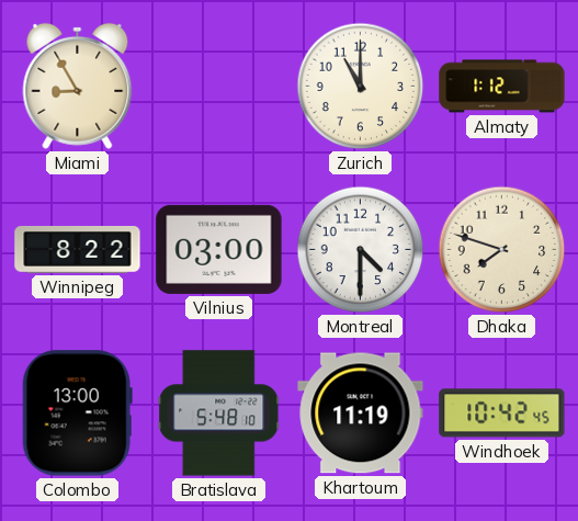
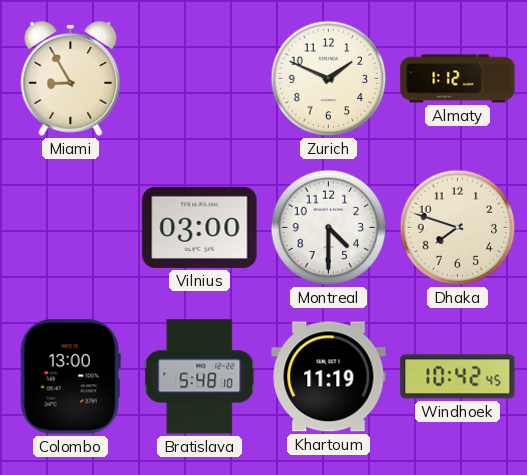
Zurich: 11:00 -> 1:49 (329, 79)
Winnipeg: 8:22 -> none (78, 249)
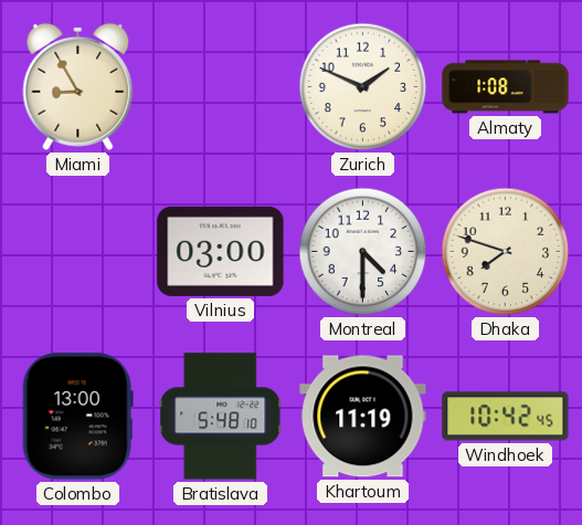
Almaty: 1:12 -> 1:08 (506, 87)
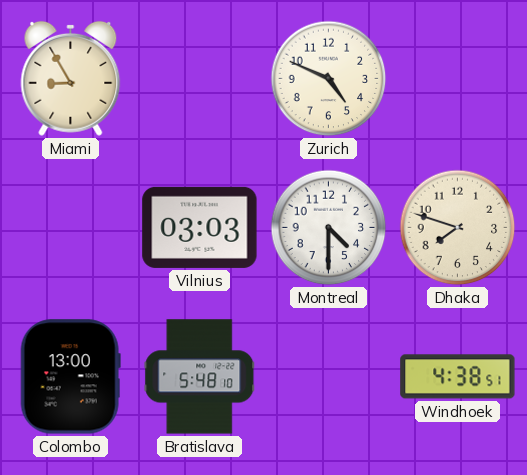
Zurich: 1:49 -> 4:49 (329, 79)
Almaty: 1:08 -> none (506, 87)
Vilnius: 03:00 -> 03:03 (200, 227)
Khartoum: 11:19 -> none (363, 417)
Windhoek: 10:42 -> 4:38 (458, 377)
